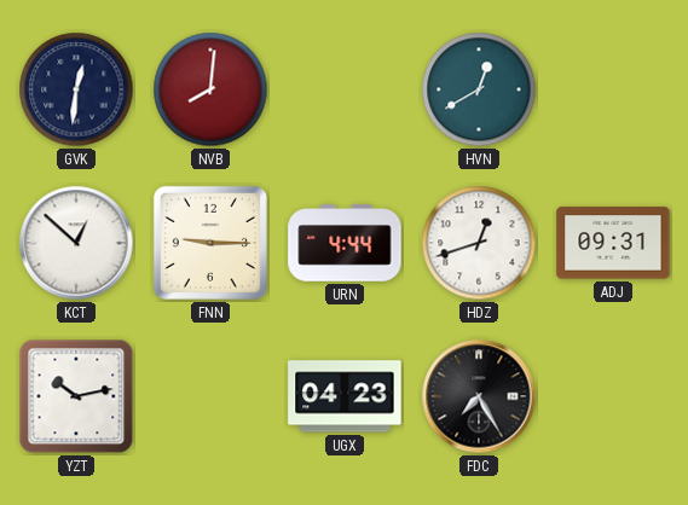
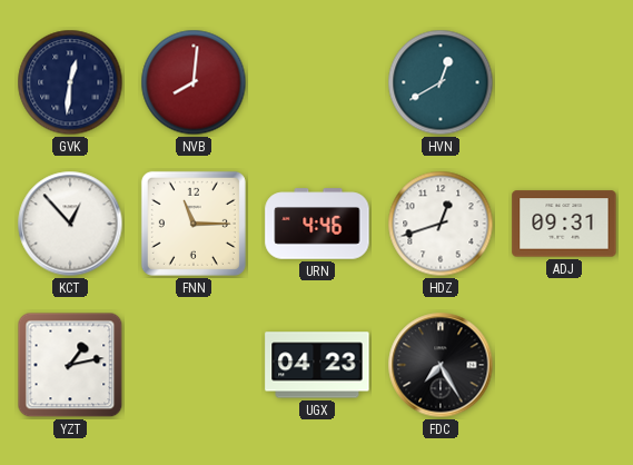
KCT: 12:52 -> 12:53 (70, 224)
FNN: 9:15 -> 11:15 (194, 224)
URN: 4:44 -> 4:46 (317, 224)
YZT: 10:13 -> 1:13 (70, 365)
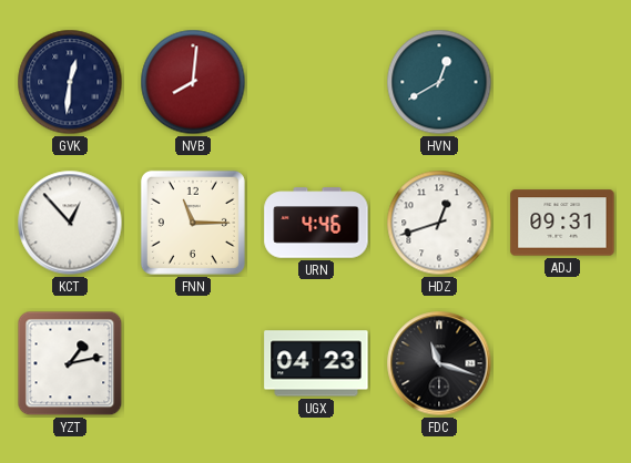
FDC: 7:25 -> 11:18 (439, 363)
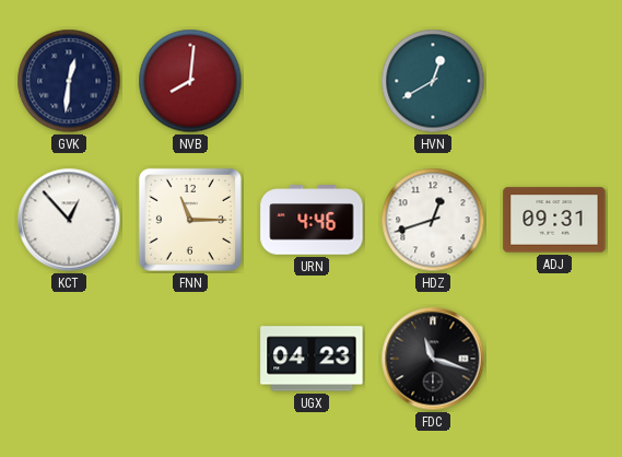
YZT: 1:13 -> none (70, 363)
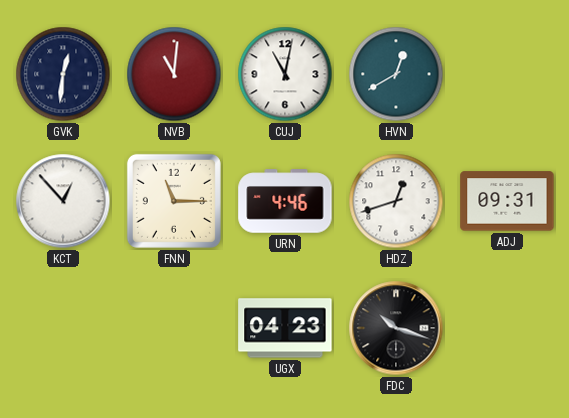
NVB: 8:01 -> 11:01 (174, 74)
CUJ: none -> 11:02 (285, 74)
FDC: 11:18 -> 10:18 (396, 328)
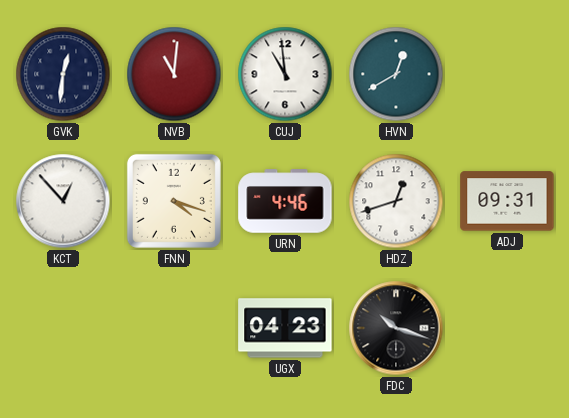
CUJ: 11:02 -> 10:59 (285, 74)
FNN: 11:15 -> 4:18 (174, 201)
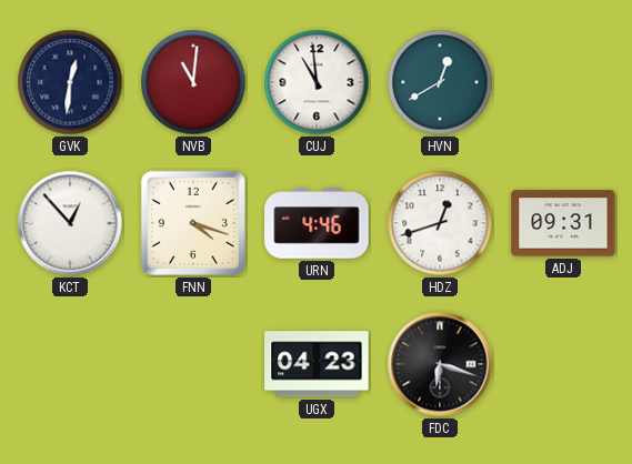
FDC: 10:18 -> 6:18 (440, 364)
